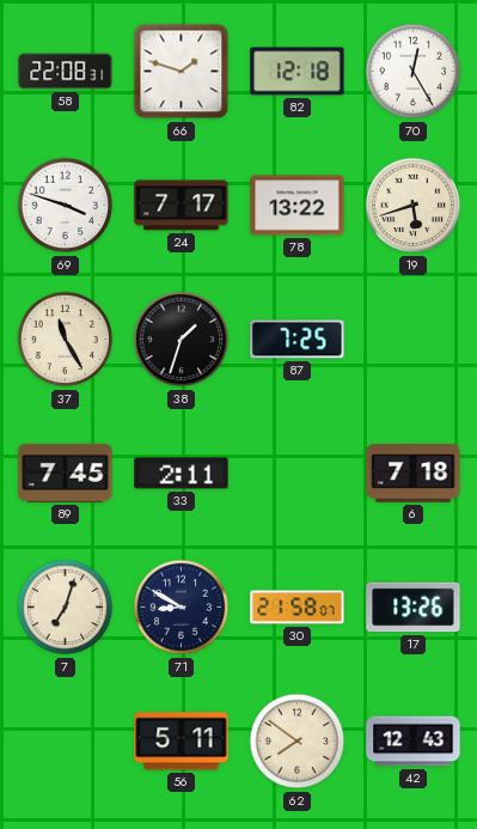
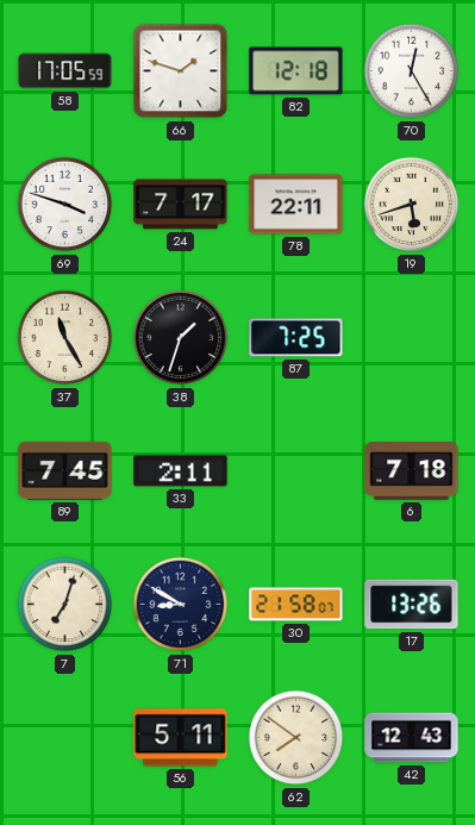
58: 22:08 -> 17:05 (65, 71)
78: 13:22 -> 22:11 (296, 205)
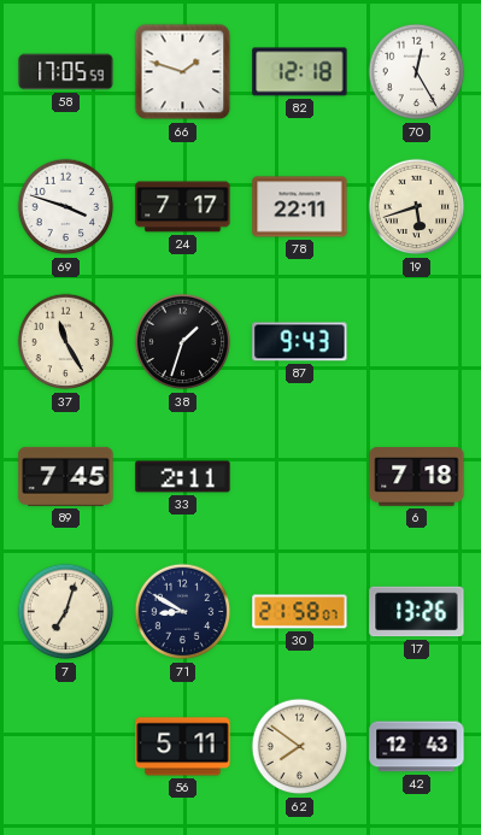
87: 7:25 -> 9:43 (300, 342)
